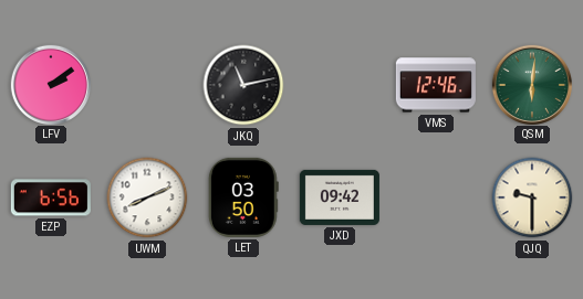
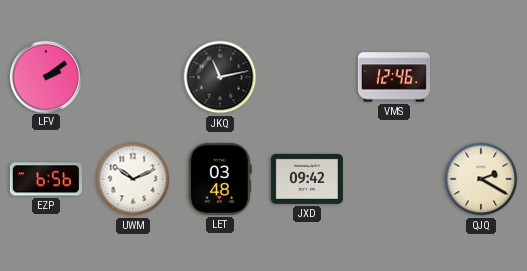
QSM: 6:01 -> none (531, 84)
UWM: 8:11 -> 10:11 (133, 179)
LET: 03:50 -> 03:48 (220, 179)
QJQ: 9:30 -> 2:20 (481, 179)
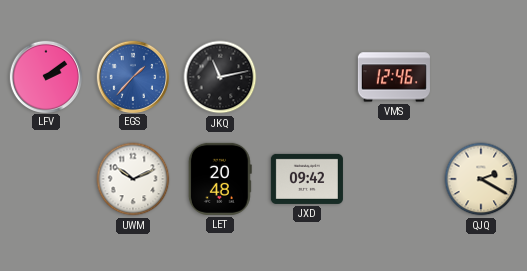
EGS: none -> 1:37 (132, 76)
EZP: 6:56 -> none (46, 179)
LET: 03:48 -> 20:48 (220, 179)
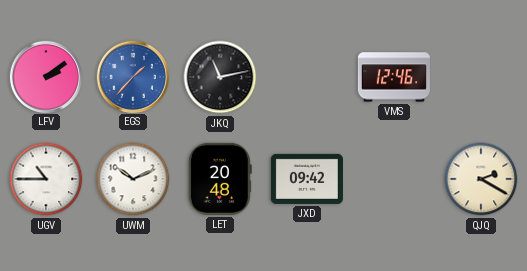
UGV: none -> 10:45 (46, 179)
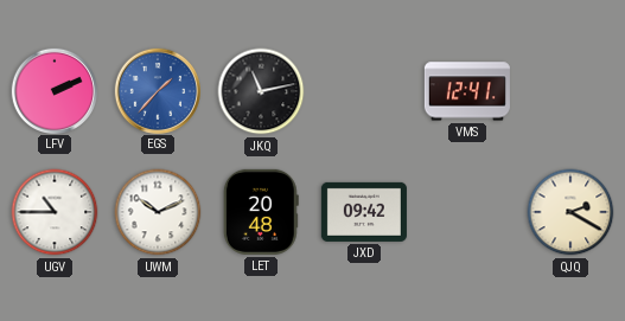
LFV: 2:09 -> 2:11 (53, 90)
VMS: 12:46 -> 12:41 (467, 91)
